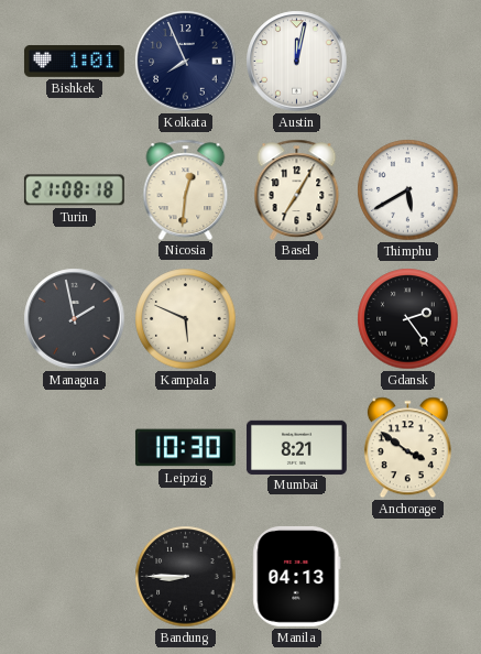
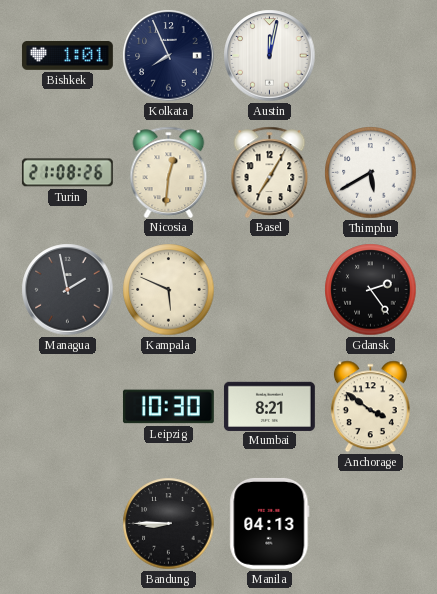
Turin: 21:08:18 -> 21:08:26 (67, 173)
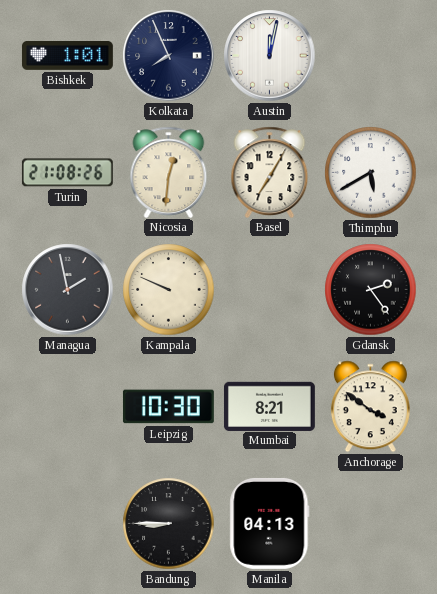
Kampala: 5:49 -> 9:49 (169, 290)
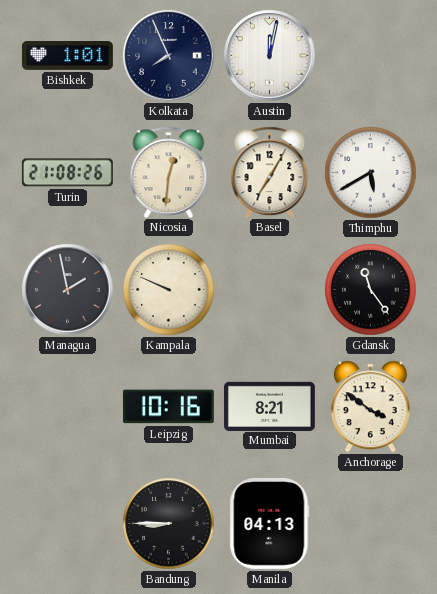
Gdansk: 2:24 -> 11:24 (371, 290)
Leipzig: 10:30 -> 10:16 (168, 407)
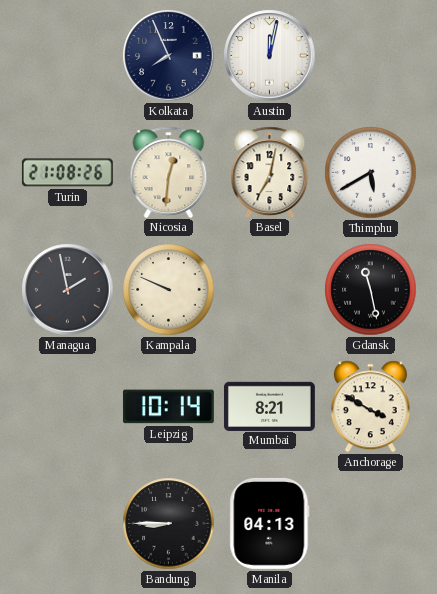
Bishkek: 1:01 -> none (67, 56)
Basel: 7:05 -> 7:02 (270, 172)
Gdansk: 11:24 -> 11:28 (371, 290)
Leipzig: 10:16 -> 10:14 (168, 407)
Anchorage: 3:51 -> 3:50 (370, 407)
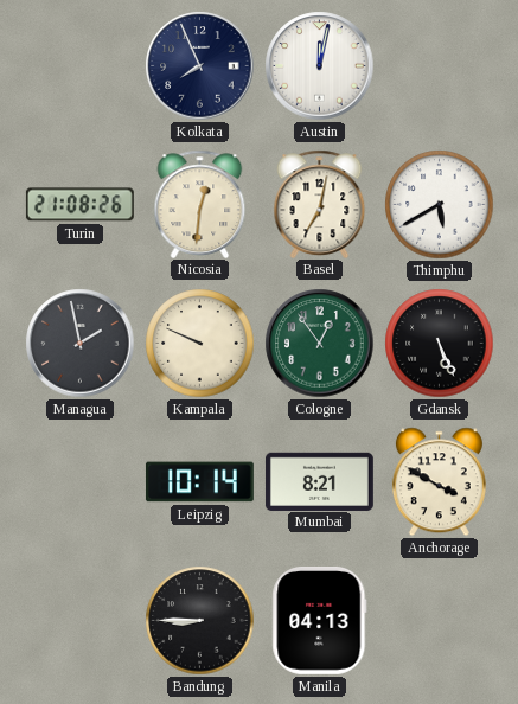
Cologne: none -> 12:54 (320, 344)
Gdansk: 11:28 -> 5:26 (440, 344)
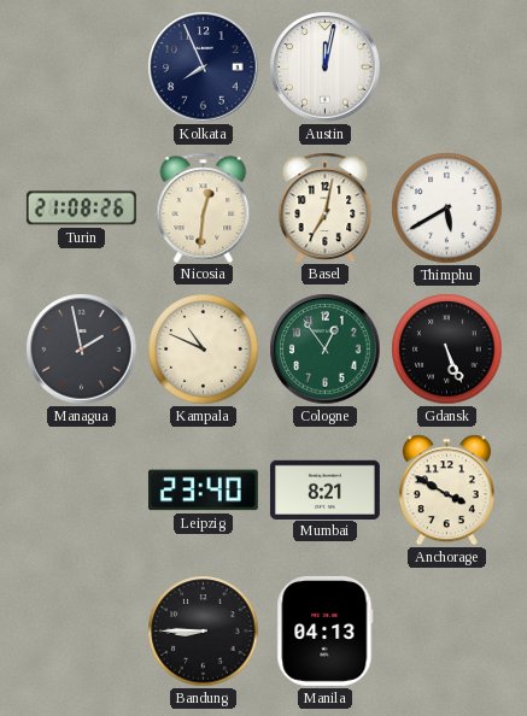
Kampala: 9:49 -> 10:49 (204, 350)
Leipzig: 10:14 -> 23:40 (203, 491)
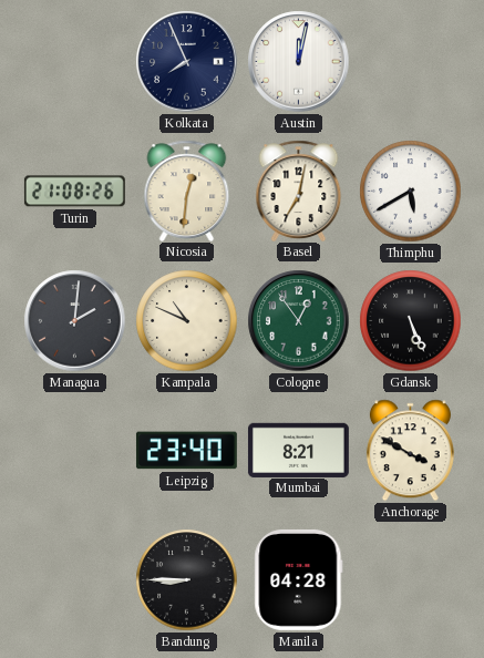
Managua: 1:58 -> 2:01 (75, 321)
Manila: 04:13 -> 04:28 (299, 579)
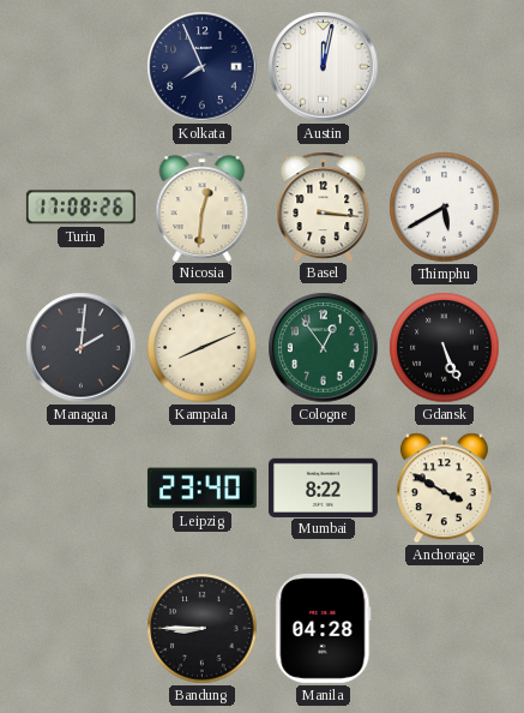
Turin: 21:08 -> 17:08 (80, 208)
Basel: 7:02 -> 3:16 (324, 206)
Kampala: 10:49 -> 8:11 (203, 348)
Mumbai: 8:21 -> 8:22 (323, 487)
